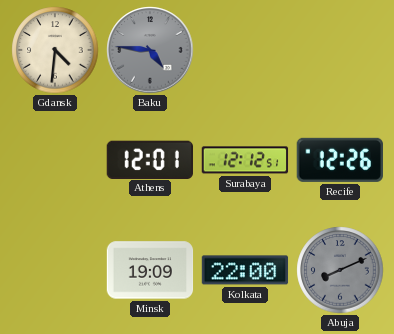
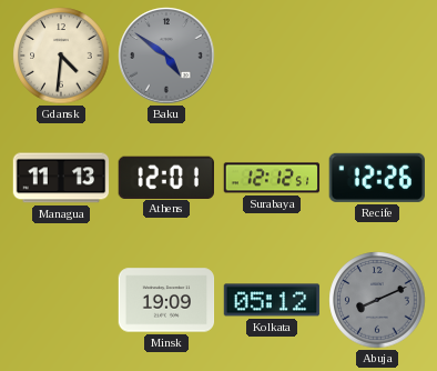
Baku: 4:46 -> 4:51 (166, 56)
Managua: none -> 11:13 (61, 178)
Kolkata: 22:00 -> 05:12 (272, 300)
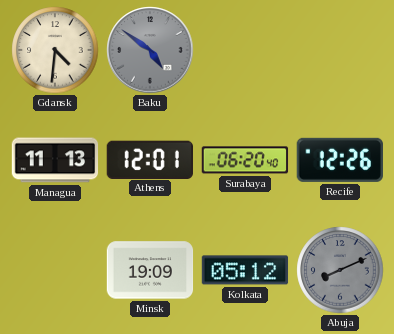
Surabaya: 12:12 -> 06:20 (245, 160)
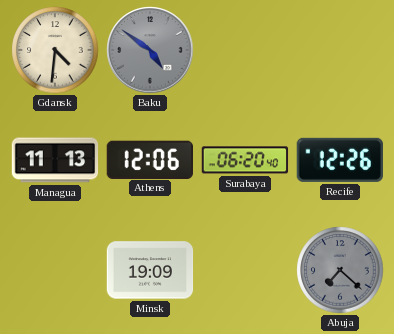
Athens: 12:01 -> 12:06 (150, 159)
Kolkata: 05:12 -> none (245, 270)
Abuja: 8:11 -> 7:22 (340, 270)
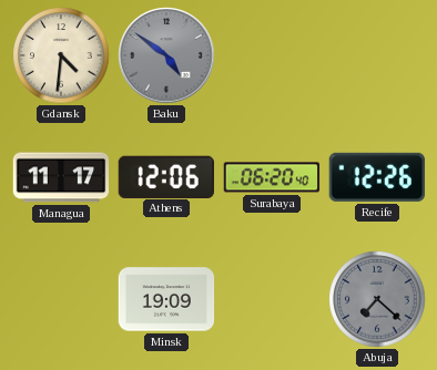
Managua: 11:13 -> 11:17 (61, 177)
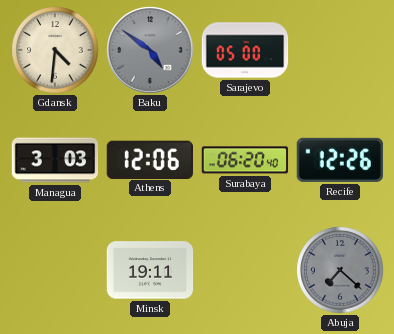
Sarajevo: none -> 05:00 (245, 50)
Managua: 11:17 -> 3:03 (55, 160)
Minsk: 19:09 -> 19:11 (150, 270)
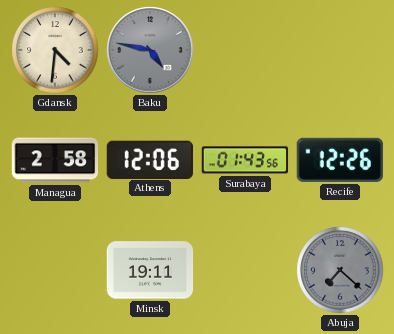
Baku: 4:51 -> 4:47 (150, 50)
Sarajevo: 05:00 -> none (245, 50)
Managua: 3:03 -> 2:58 (55, 160)
Surabaya: 06:20 -> 01:43 (245, 160)
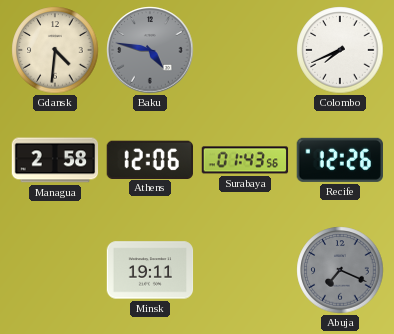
Colombo: none -> 7:41 (340, 50)
Abuja: 7:22 -> 7:19 (340, 270)
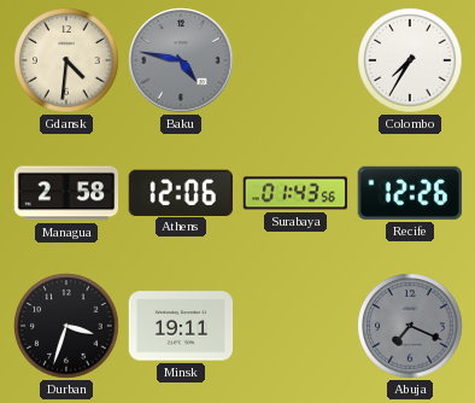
Colombo: 7:41 -> 7:35 (410, 60)
Durban: none -> 3:33 (66, 326)
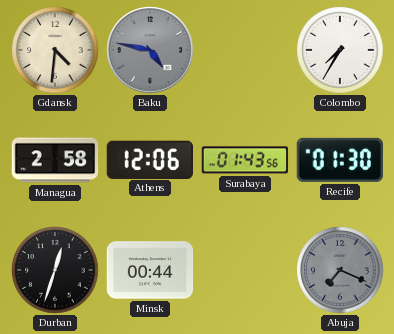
Recife: 12:26 -> 01:30 (340, 160)
Durban: 3:33 -> 12:33 (55, 270)
Minsk: 19:11 -> 00:44 (150, 270)
